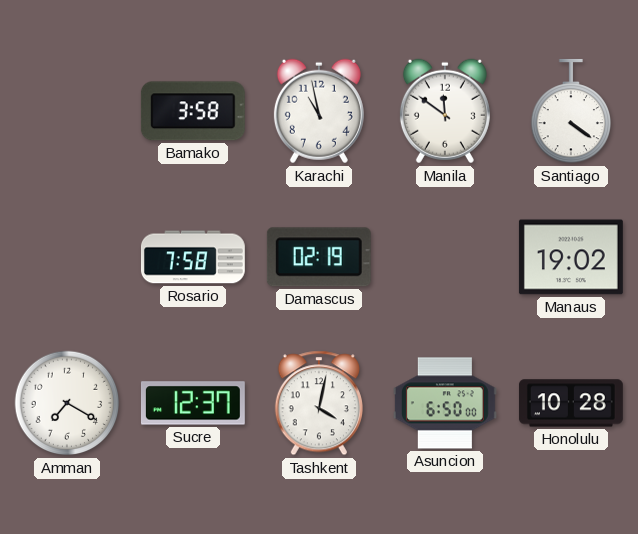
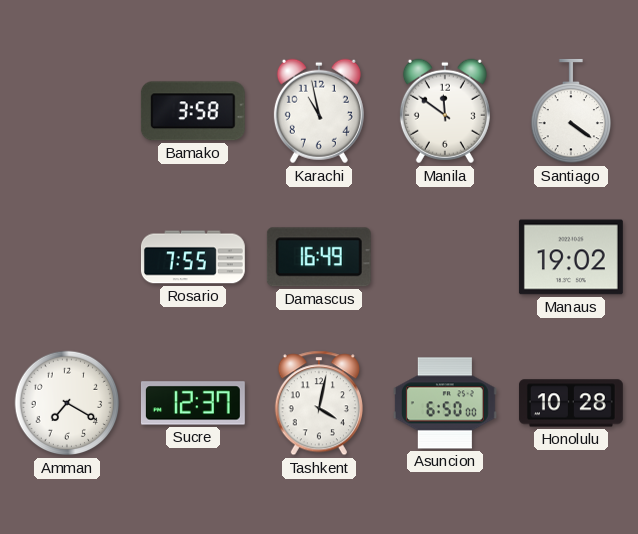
Rosario: 7:58 -> 7:55 (193, 257)
Damascus: 02:19 -> 16:49 (319, 257)
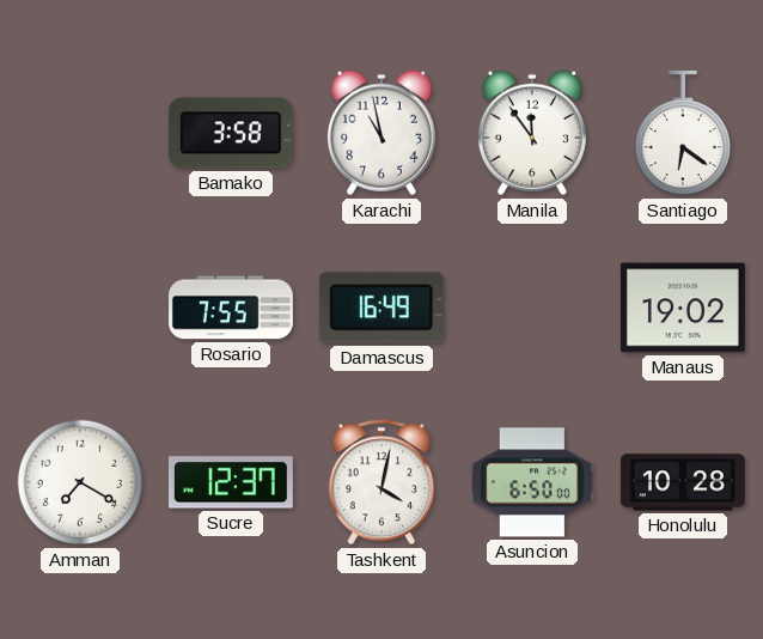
Manila: 11:51 -> 11:54 (532, 133)
Santiago: 4:21 -> 6:21 (682, 133)
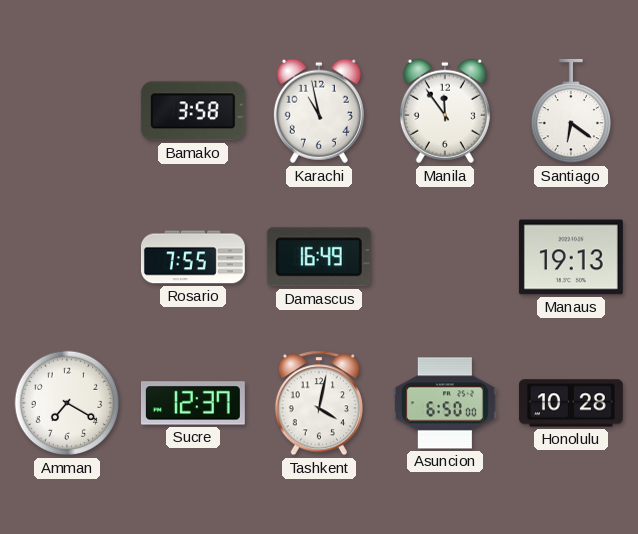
Manaus: 19:02 -> 19:13 (571, 257)
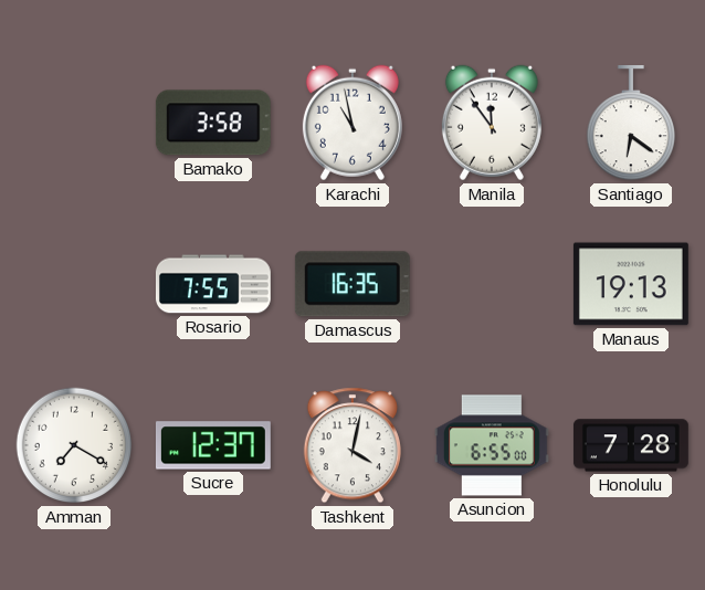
Damascus: 16:49 -> 16:35 (352, 284)
Asuncion: 6:50 -> 6:55 (492, 445)
Honolulu: 10:28 -> 7:28 (631, 445)
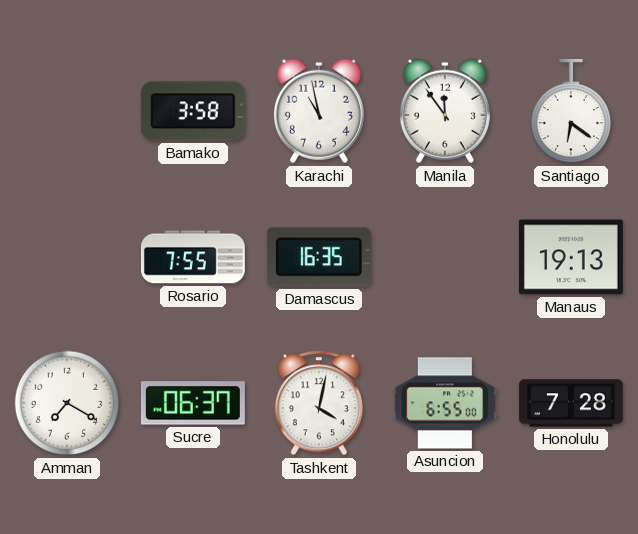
Sucre: 12:37 -> 06:37 (193, 403)
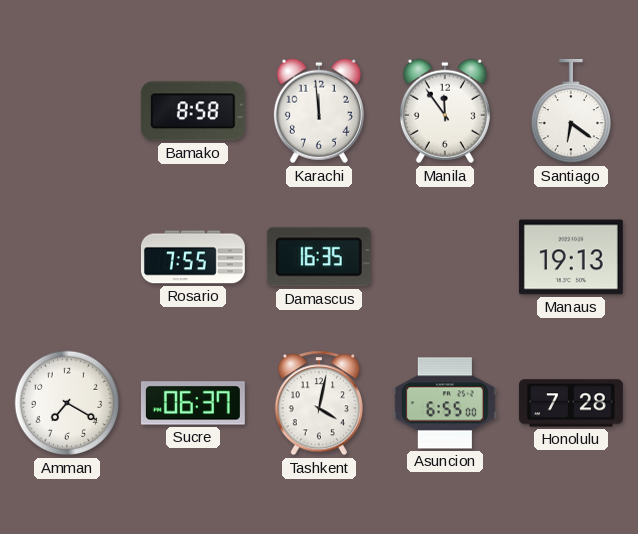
Bamako: 3:58 -> 8:58 (193, 111)
Karachi: 10:58 -> 11:59 (319, 111)
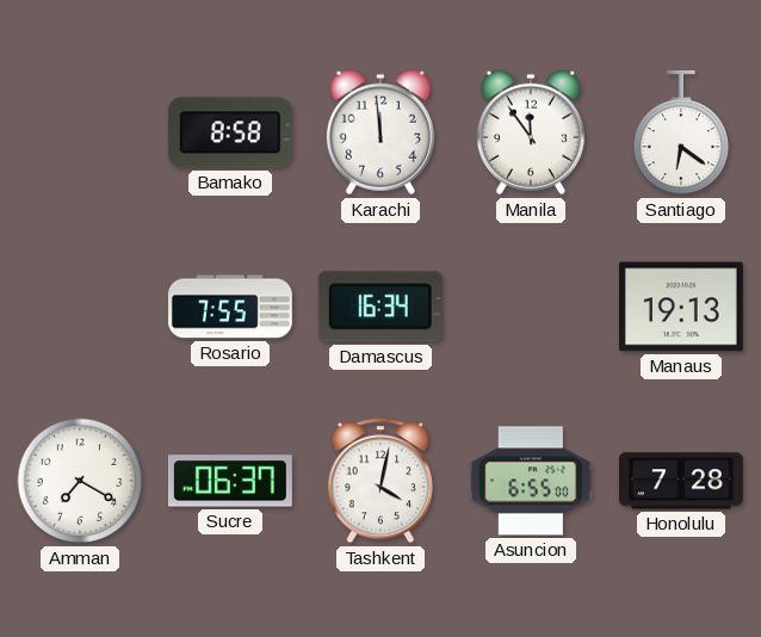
Damascus: 16:35 -> 16:34 (380, 307)
